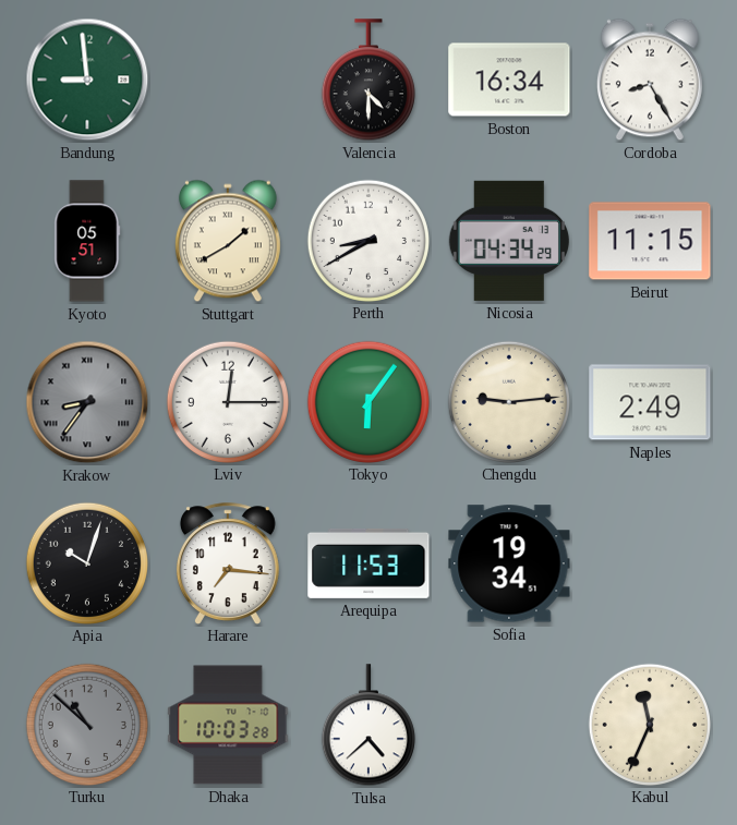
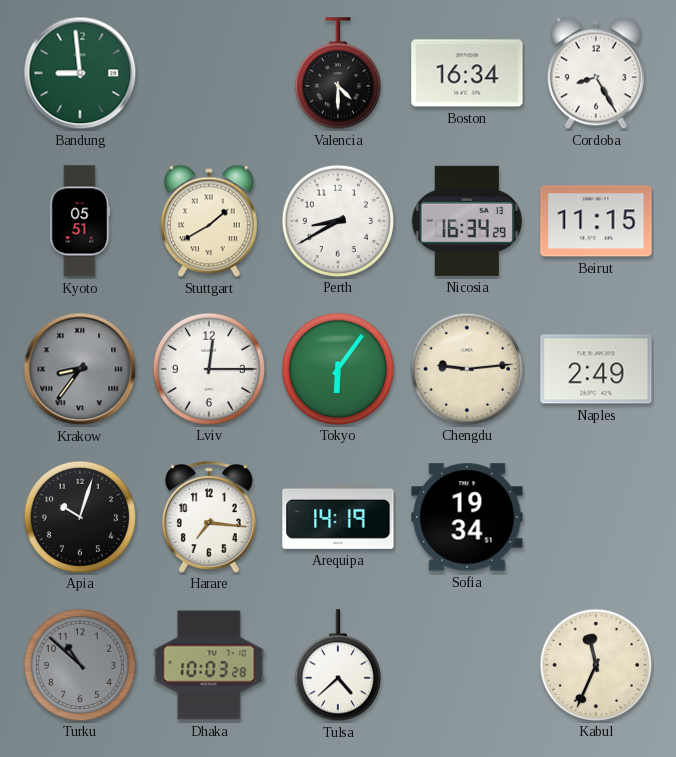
Nicosia: 04:34 -> 16:34 (467, 221)
Arequipa: 11:53 -> 14:19 (338, 517)
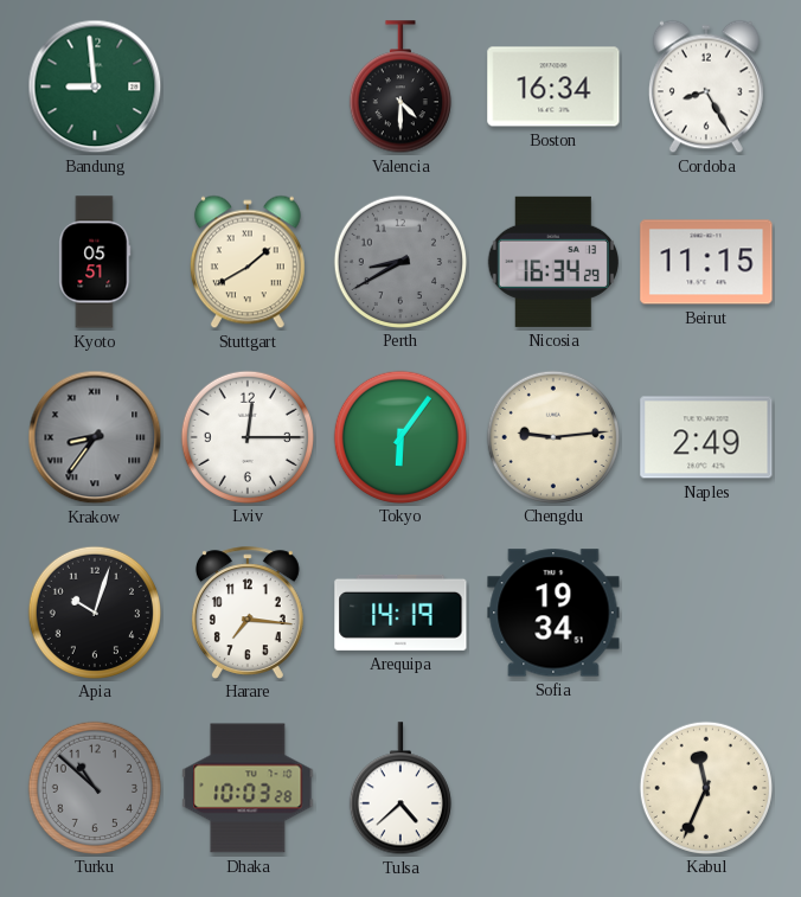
Perth dial: white -> grey (399, 261)
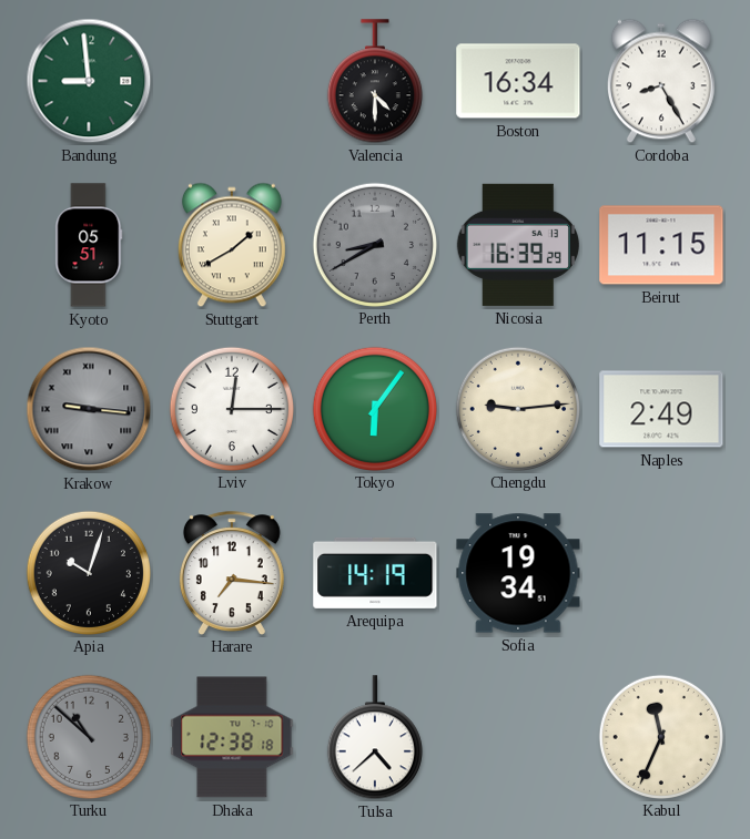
Nicosia: 16:34 -> 16:39 (518, 245)
Krakow: 8:36 -> 9:16 (89, 409)
Dhaka: 10:03 -> 12:38 (232, 737)
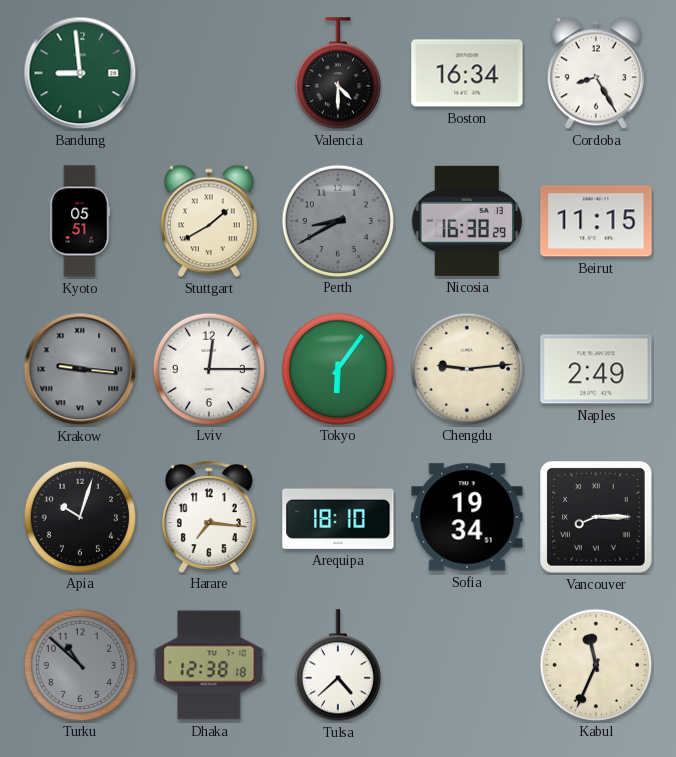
Nicosia: 16:39 -> 16:38 (467, 221)
Arequipa: 14:19 -> 18:10 (338, 517)
Vancouver: none -> 8:15 (597, 518)
